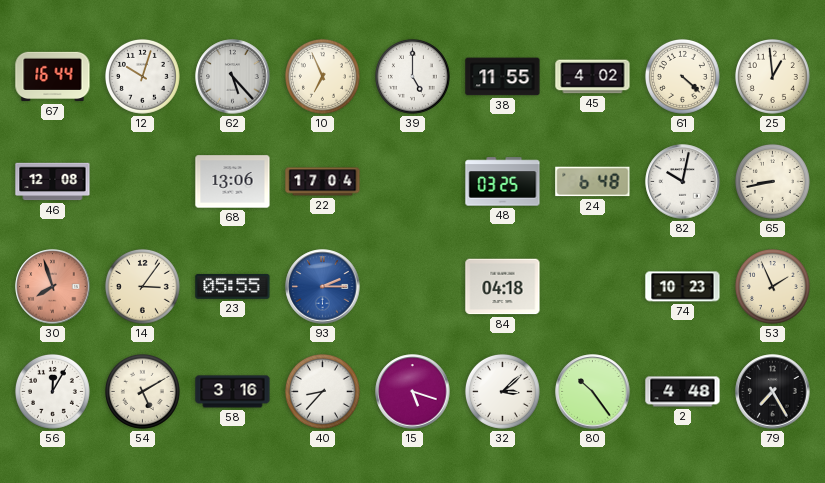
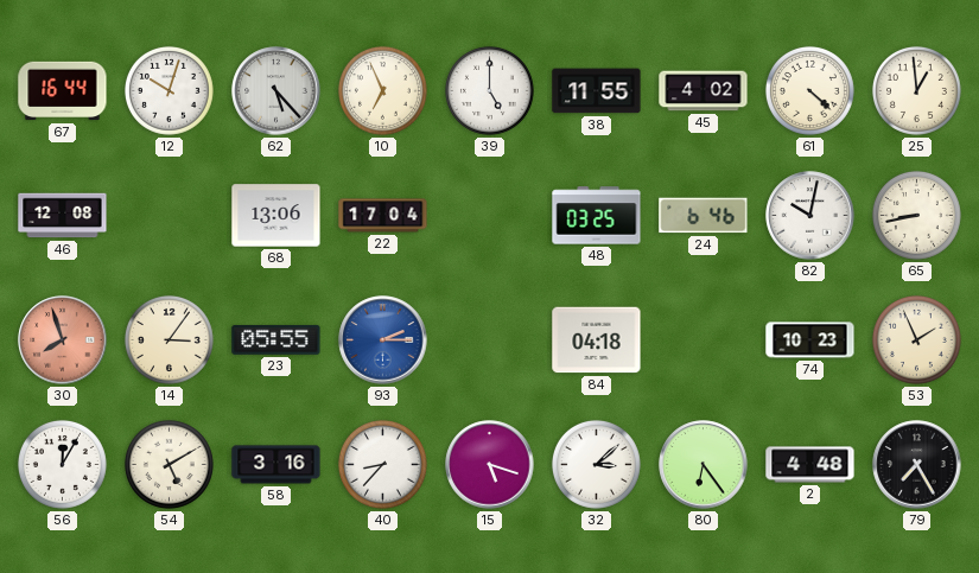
24: 6:48 -> 6:46 (704, 216)
80: 10:24 -> 6:24 (704, 465)
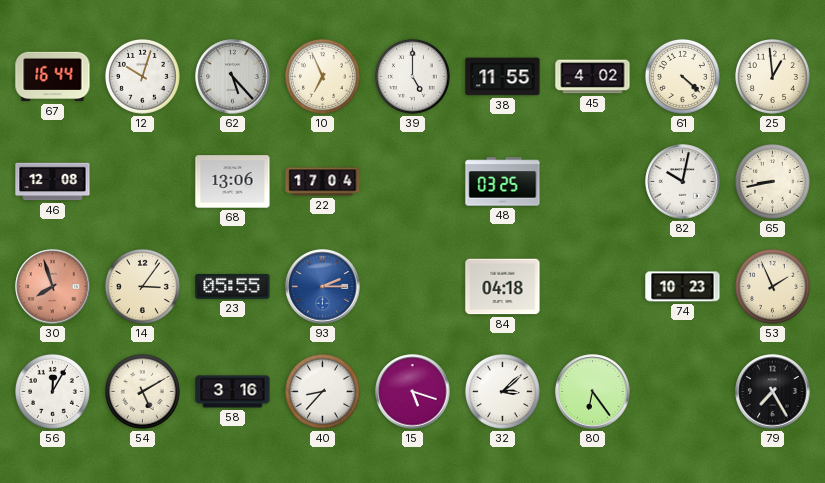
24: 6:46 -> none (704, 216)
2: 4:48 -> none (810, 465)
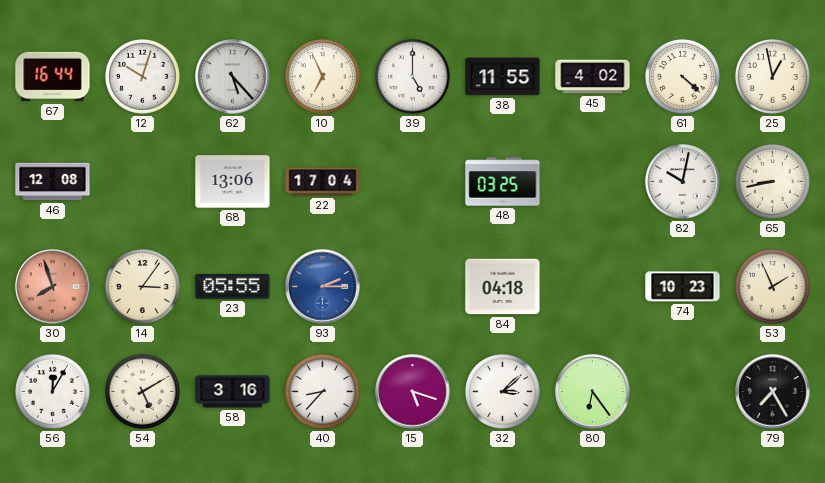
25: 12:59 -> 12:58 (772, 76)
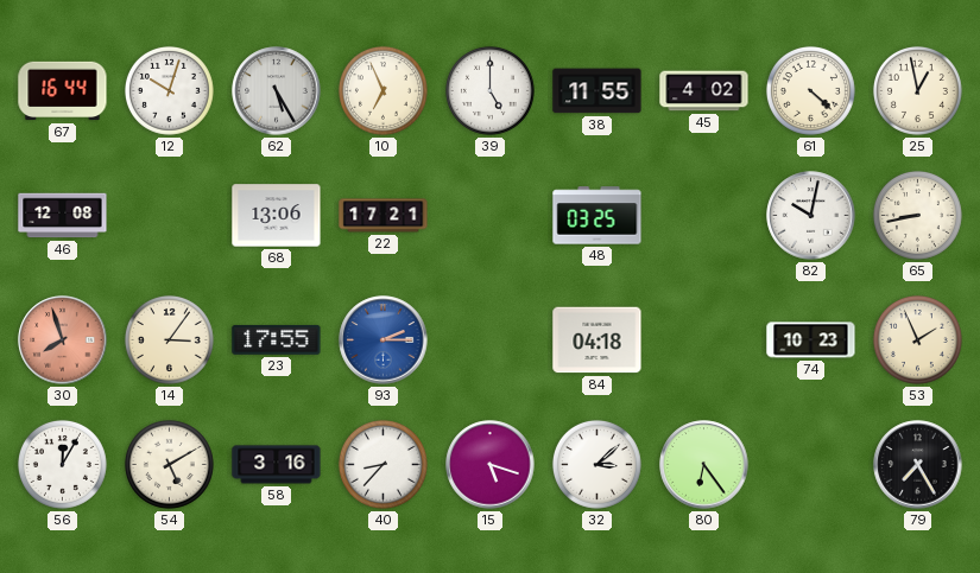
62: 5:23 -> 5:25 (277, 91)
22: 17:04 -> 17:21 (384, 216)
23: 05:55 -> 17:55 (277, 339)
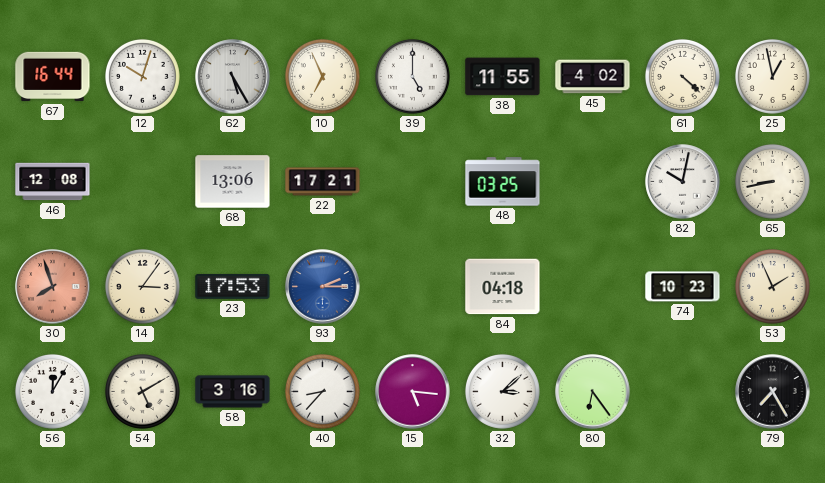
23: 17:55 -> 17:53 (233, 286)
15: 5:18 -> 5:16 (413, 392)
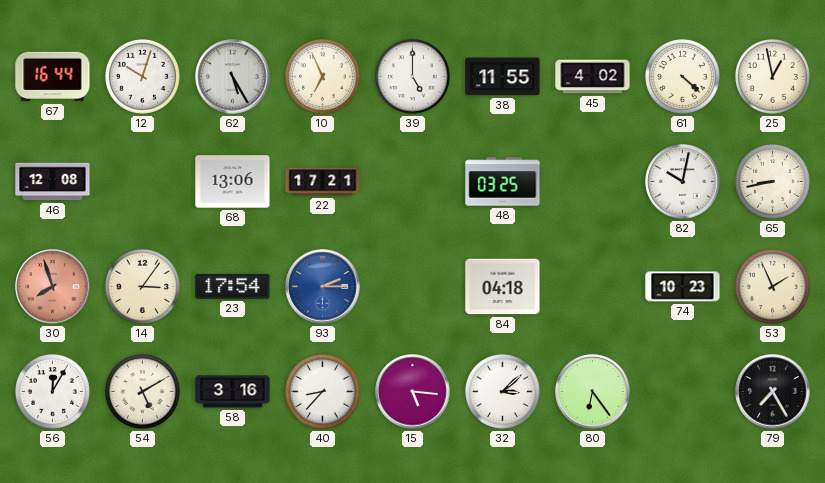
23: 17:53 -> 17:54 (233, 286)
